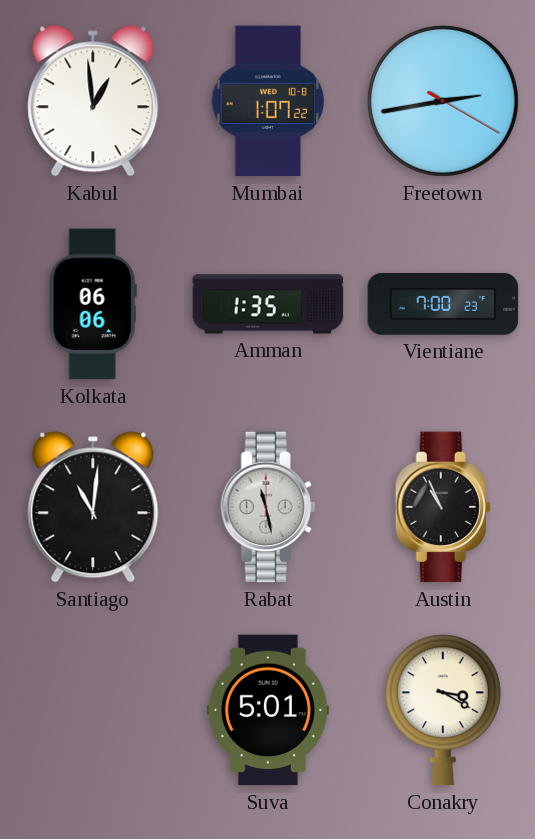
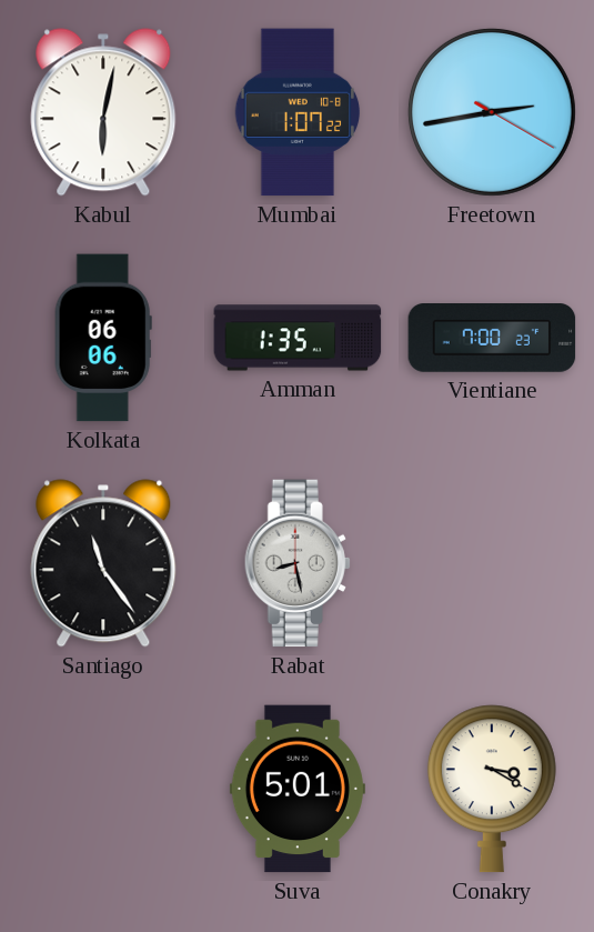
Kabul: 12:59 -> 6:02 (103, 112)
Santiago: 11:01 -> 11:24 (103, 563)
Rabat: 11:28 -> 8:28 (298, 563)
Austin: 10:56 -> none (443, 507)
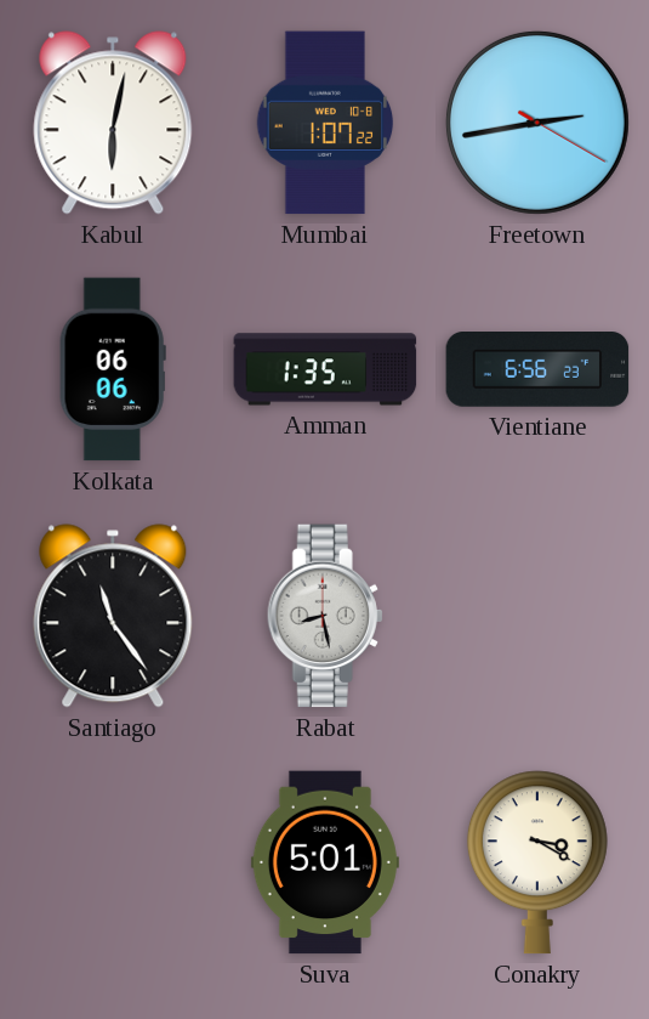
Vientiane: 7:00 -> 6:56 (537, 370)
